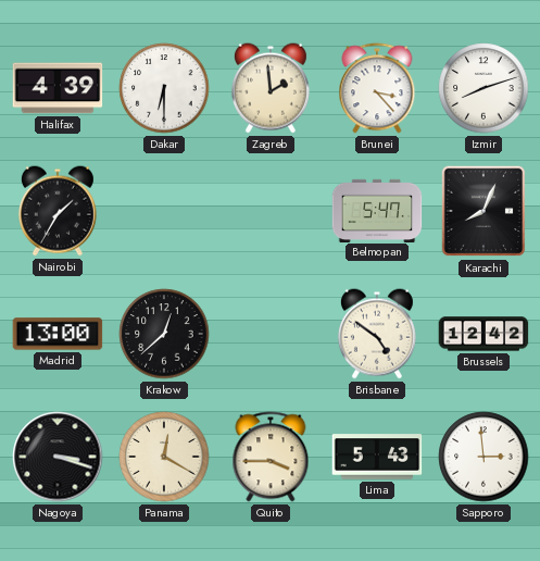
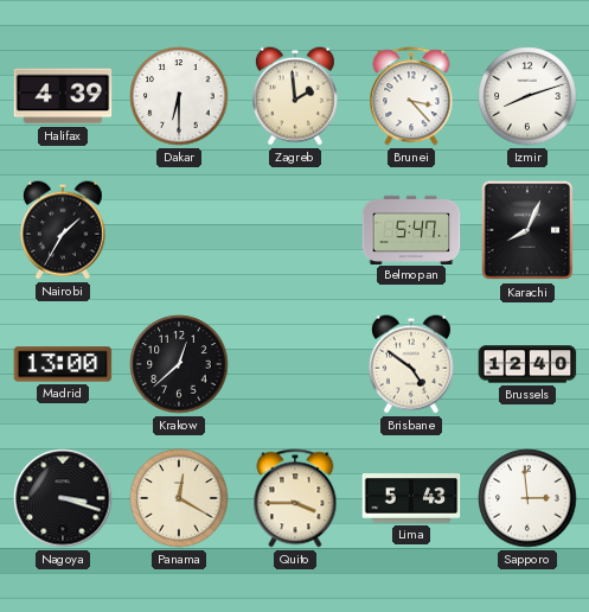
Brussels: 12:42 -> 12:40 (527, 364)
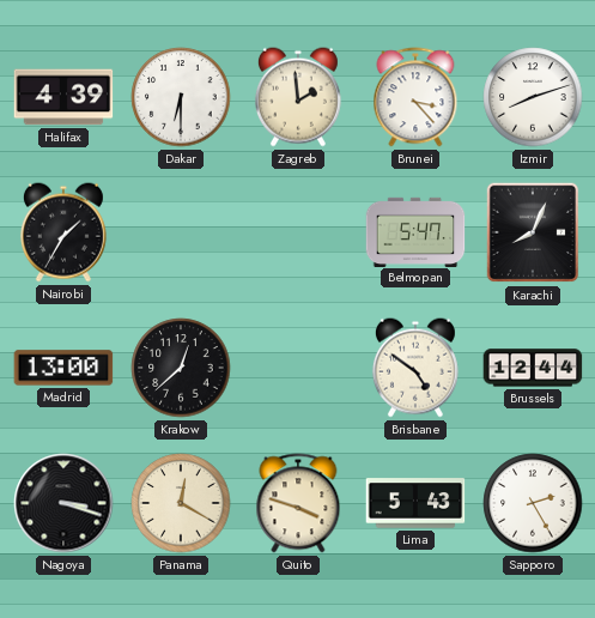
Brussels: 12:40 -> 12:44 (533, 368)
Quito: 3:45 -> 3:48 (298, 503)
Sapporo: 2:59 -> 2:25 (533, 503)
